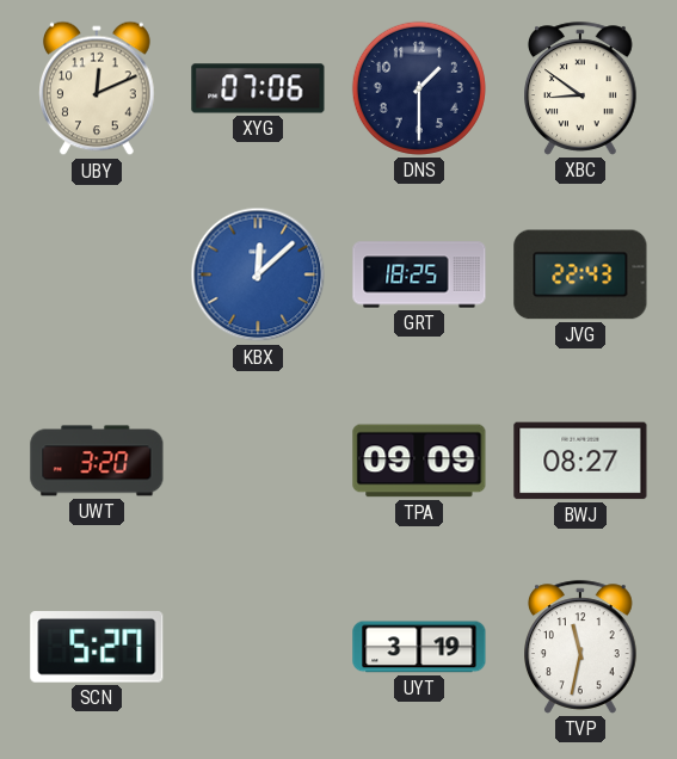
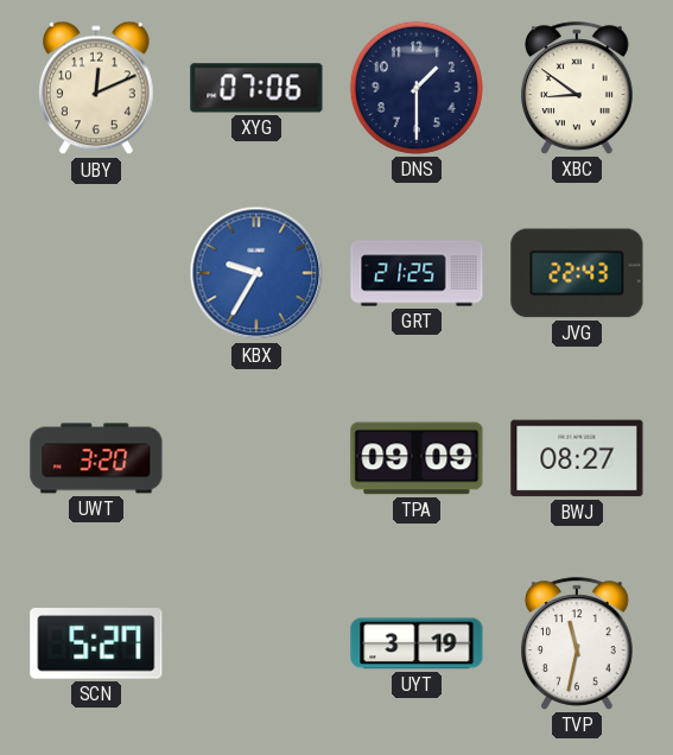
KBX: 12:08 -> 9:35 (256, 273)
GRT: 18:25 -> 21:25 (417, 273)
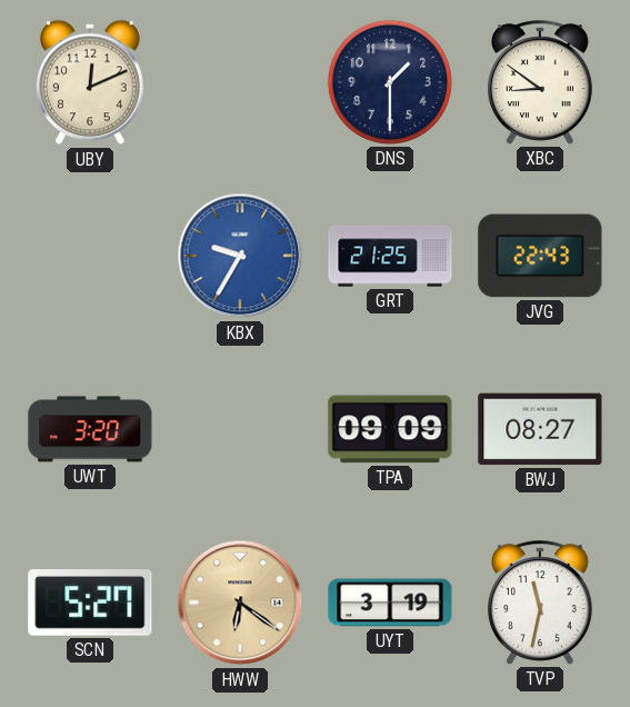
XYG: 07:06 -> none (256, 88)
HWW: none -> 6:21 (240, 603)
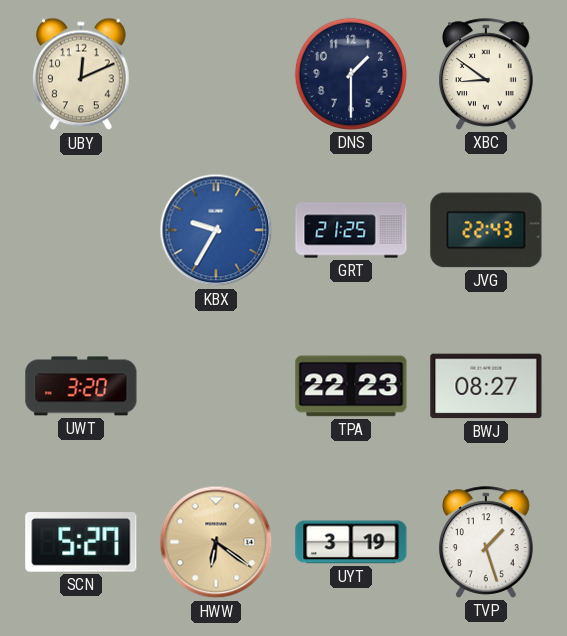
TPA: 09:09 -> 22:23 (351, 386)
TVP: 11:32 -> 1:27 (487, 542)
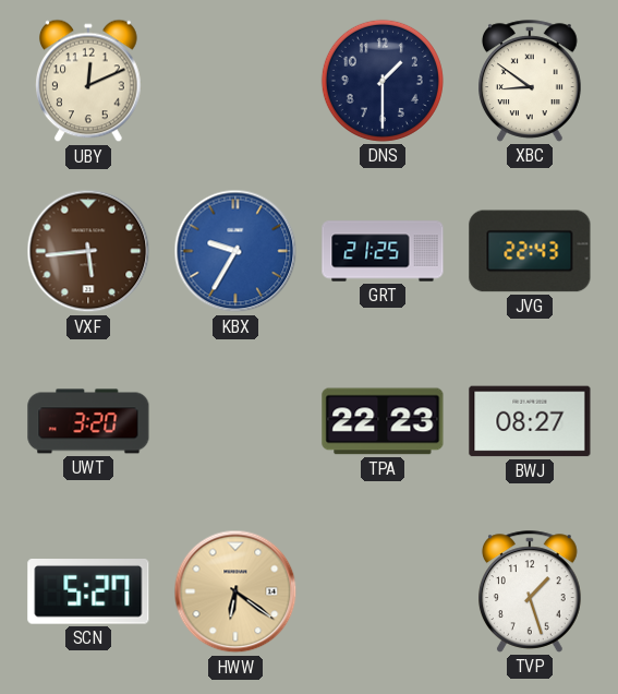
VXF: none -> 5:44 (88, 251)
UYT: 3:19 -> none (351, 542)
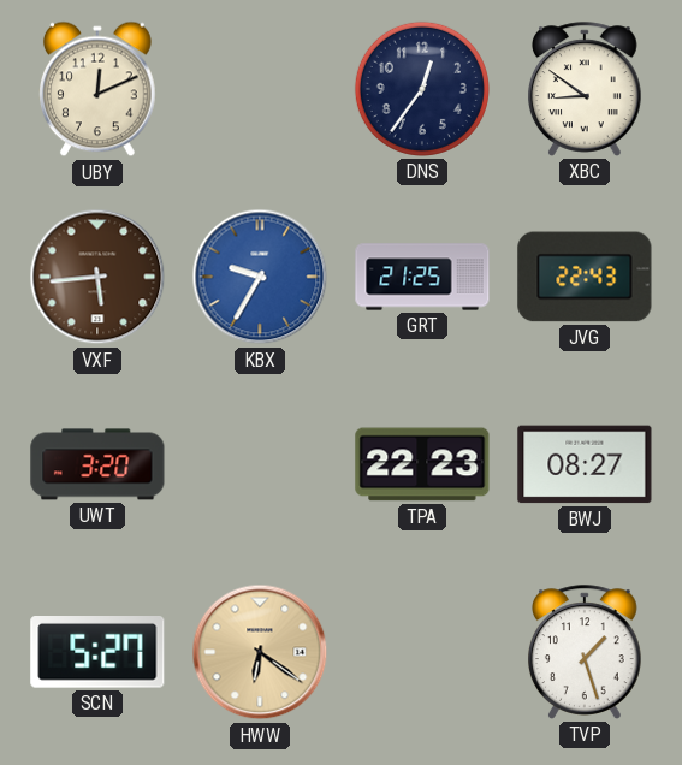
DNS: 1:30 -> 12:36 (422, 89)
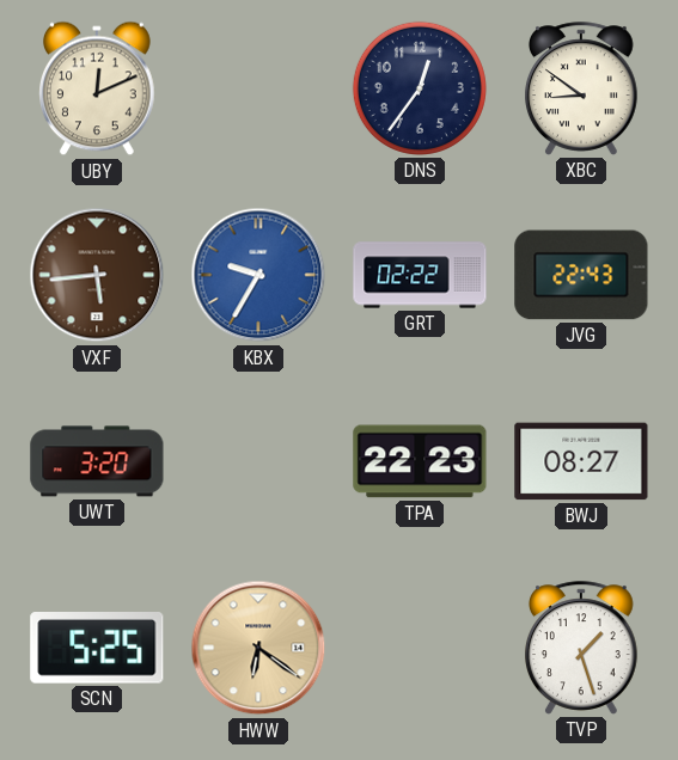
GRT: 21:25 -> 02:22 (420, 275)
SCN: 5:27 -> 5:25 (97, 649)
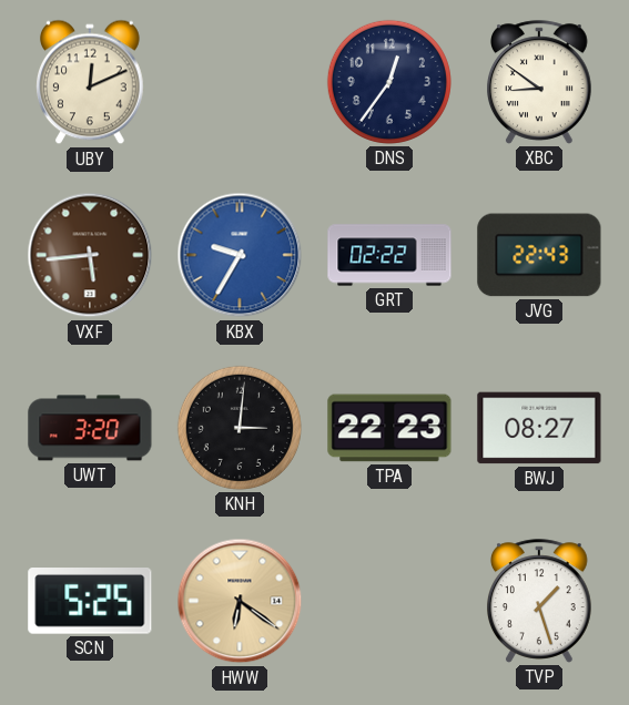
KNH: none -> 3:01 (240, 428)
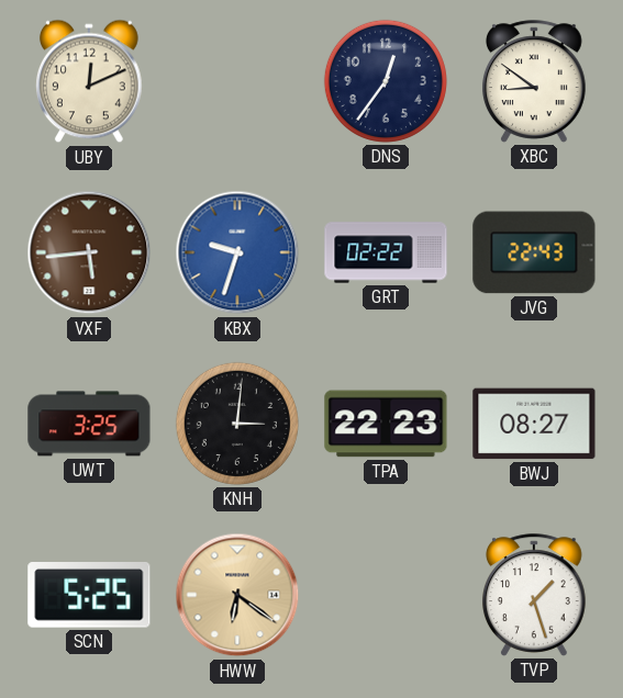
KBX: 9:35 -> 9:33 (237, 252)
UWT: 3:20 -> 3:25 (89, 424)
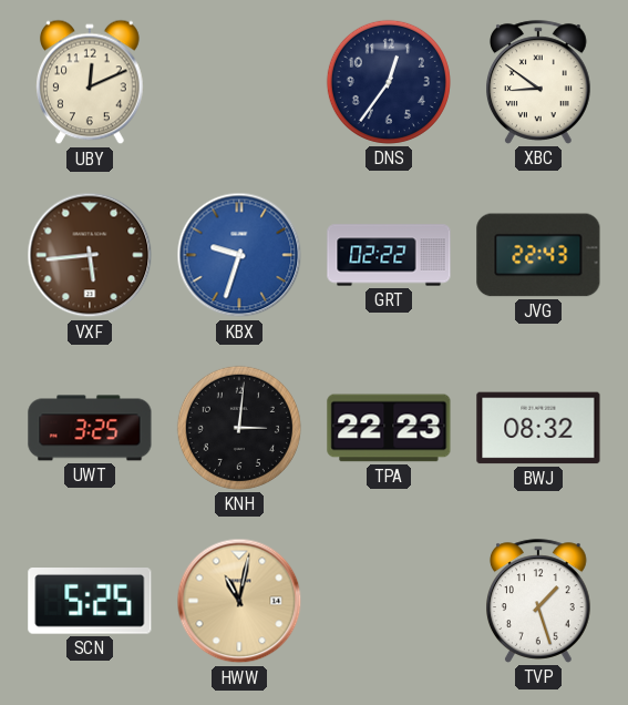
BWJ: 08:27 -> 08:32 (538, 428)
HWW: 6:21 -> 11:02 (239, 601)
